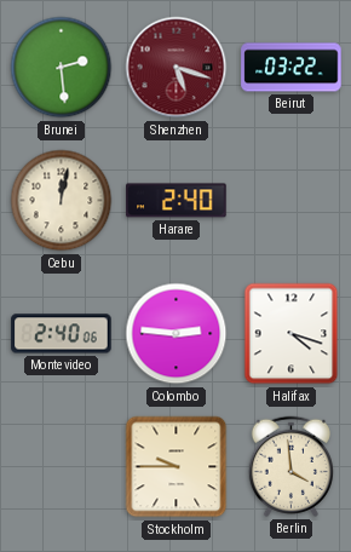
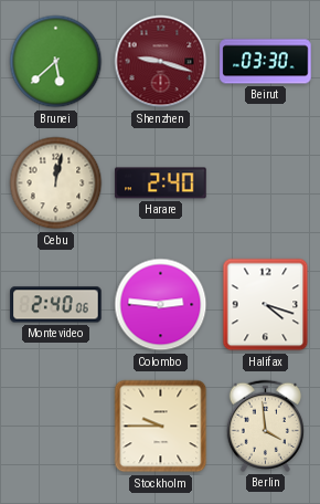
Brunei: 2:29 -> 5:38 (56, 62)
Shenzhen: 5:18 -> 9:18 (161, 62)
Beirut: 03:22 -> 03:30 (266, 62)
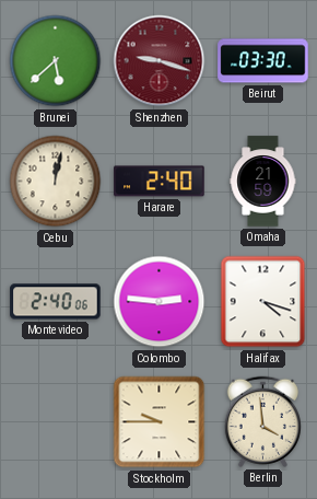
Omaha: none -> 21:59 (263, 182)
